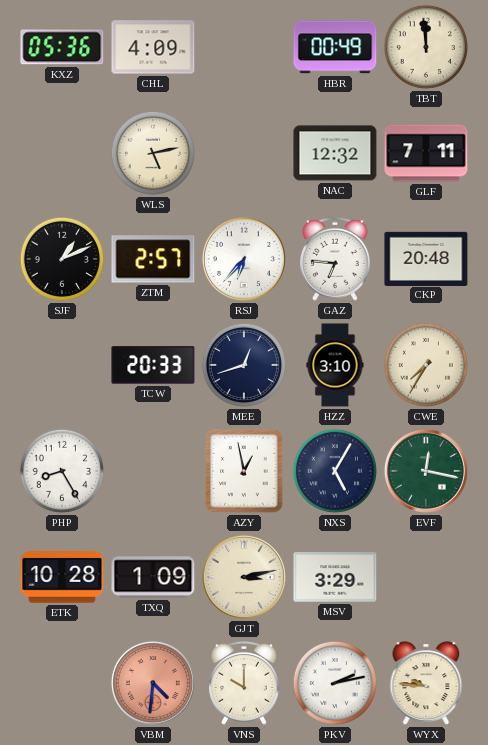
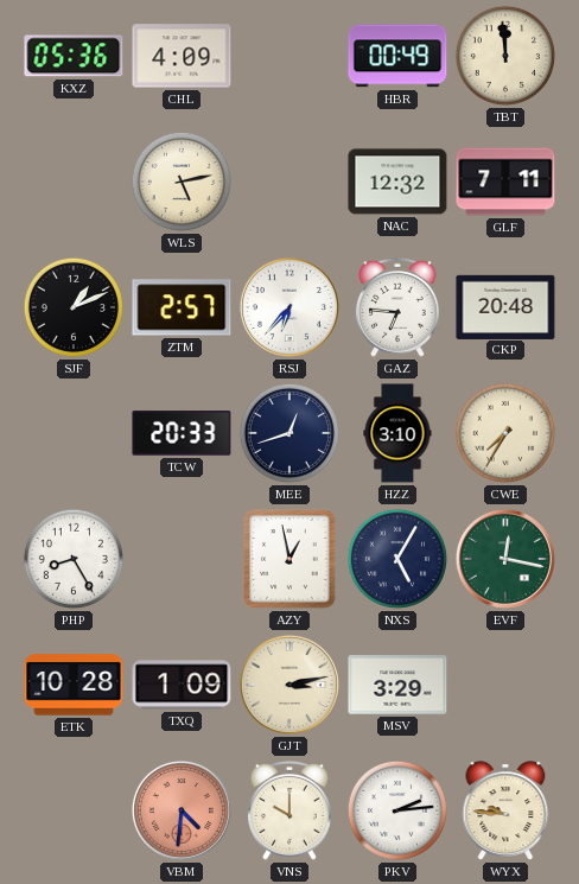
PKV: 2:13 -> 2:14 (397, 810)
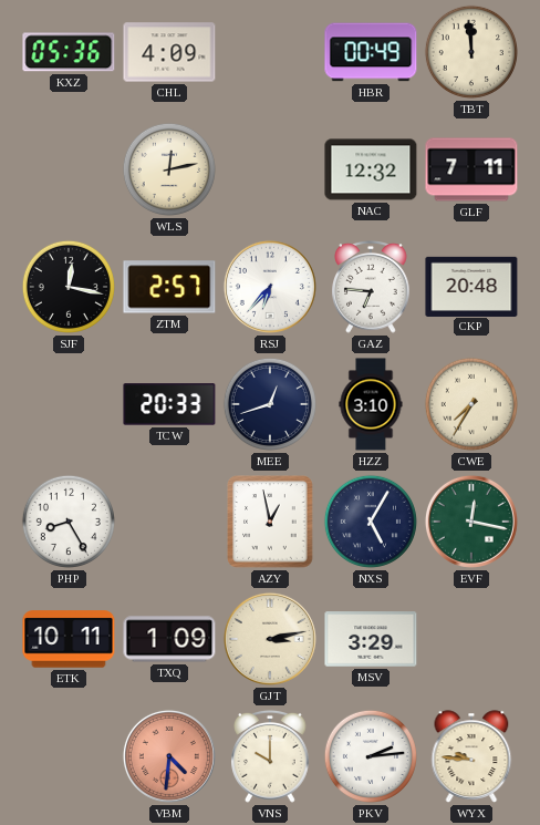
WLS: 5:13 -> 12:13 (169, 169)
SJF: 1:11 -> 12:17 (69, 287)
ETK: 10:28 -> 10:11 (69, 639)
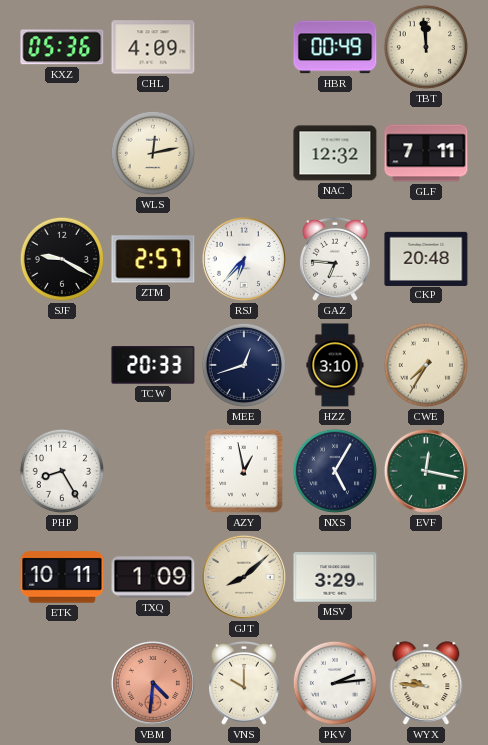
SJF: 12:17 -> 9:20 (62, 259)
GJT: 3:13 -> 8:08 (244, 577)
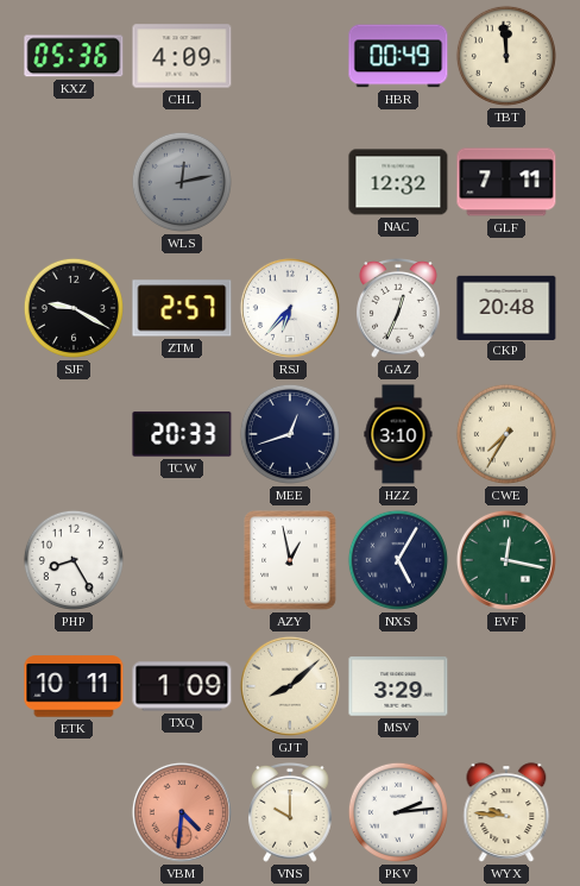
WLS dial: cream -> grey (182, 182)
GAZ: 6:46 -> 12:34 (398, 308)
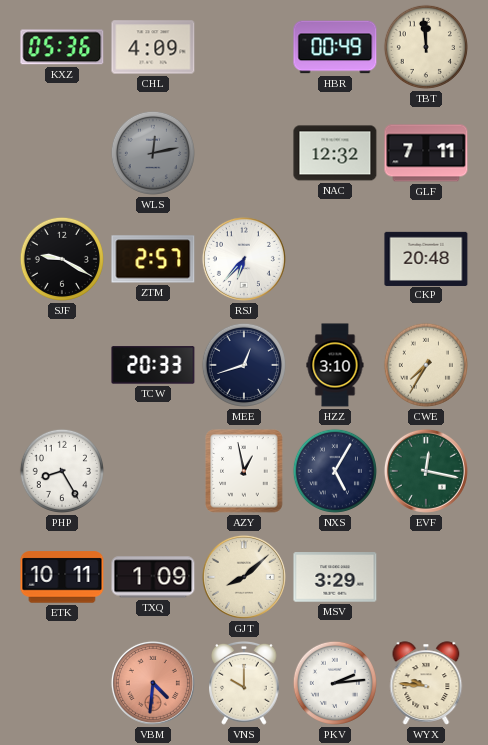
GAZ: 12:34 -> none (398, 308)
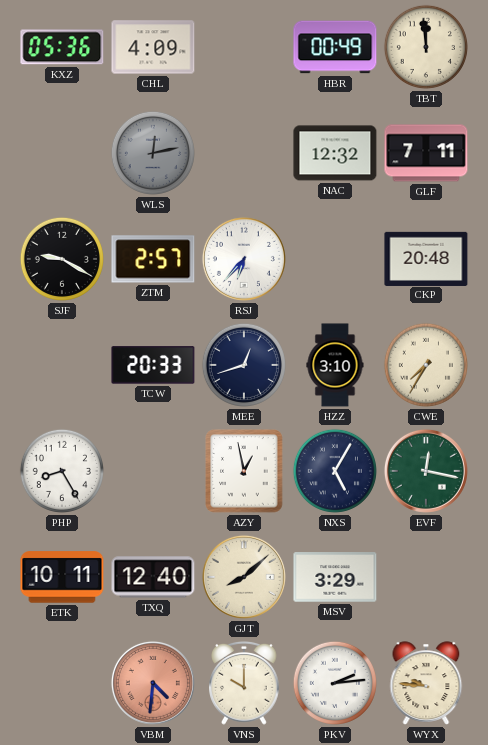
TXQ: 1:09 -> 12:40 (153, 577)
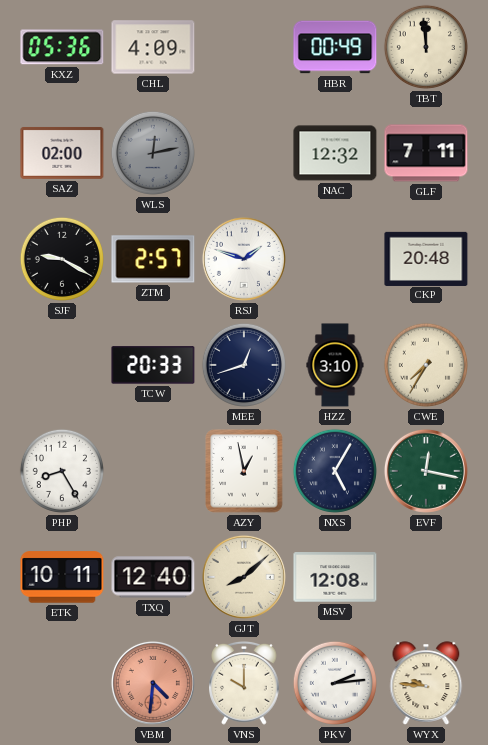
SAZ: none -> 02:00 (62, 153)
RSJ: 6:37 -> 1:48 (244, 259)
MSV: 3:29 -> 12:08 (335, 577)
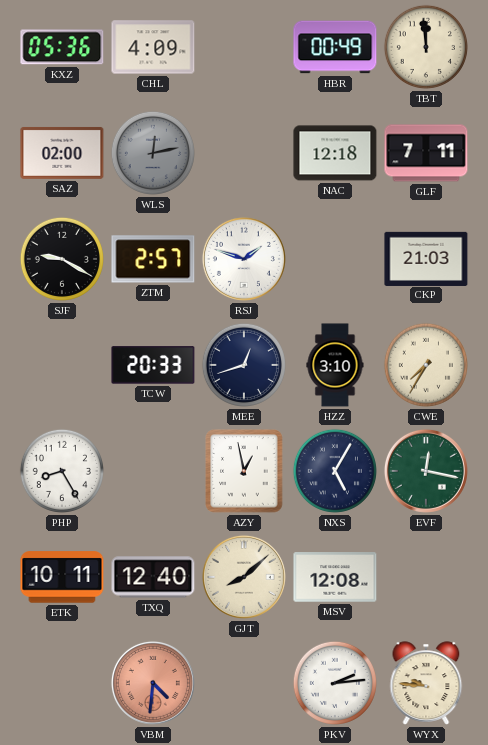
NAC: 12:32 -> 12:18 (335, 153)
CKP: 20:48 -> 21:03 (426, 258)
VNS: 10:00 -> none (244, 683)
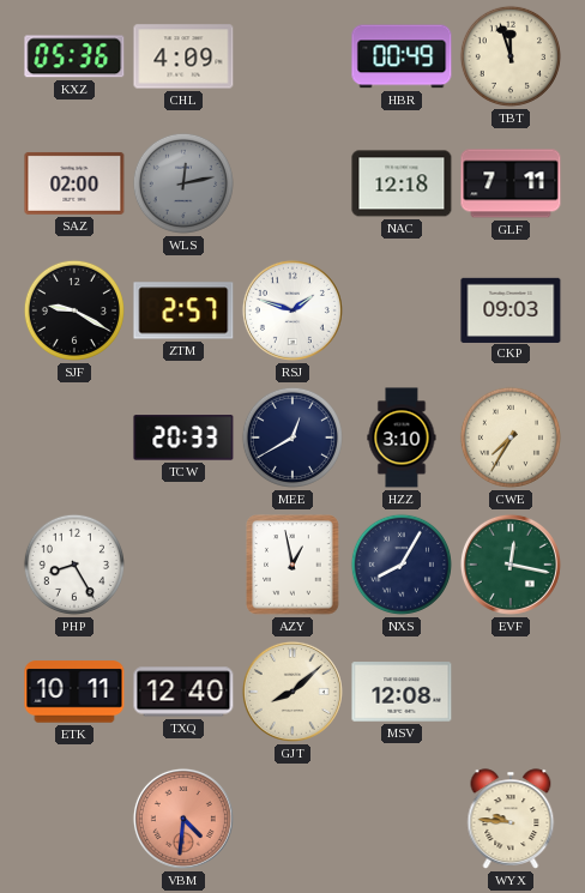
TBT: 11:59 -> 11:57 (511, 56)
CKP: 21:03 -> 09:03 (511, 309)
MEE: 12:42 -> 12:40 (292, 438)
NXS: 5:05 -> 8:05 (402, 565)
PKV: 2:14 -> none (335, 683)
